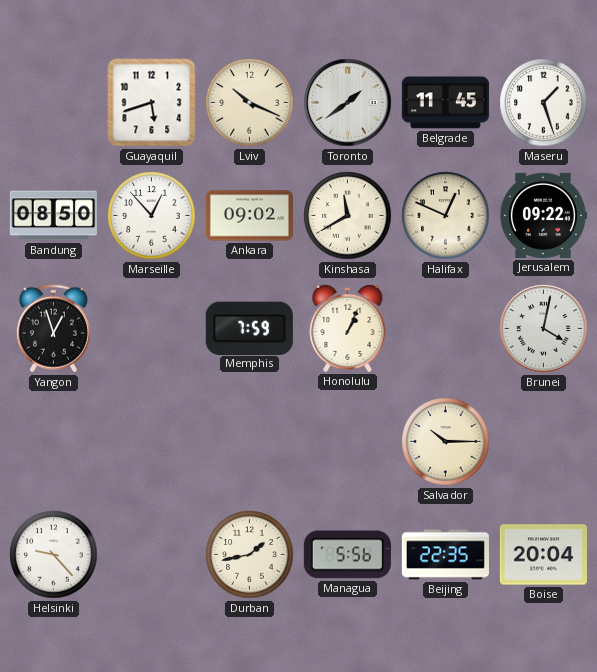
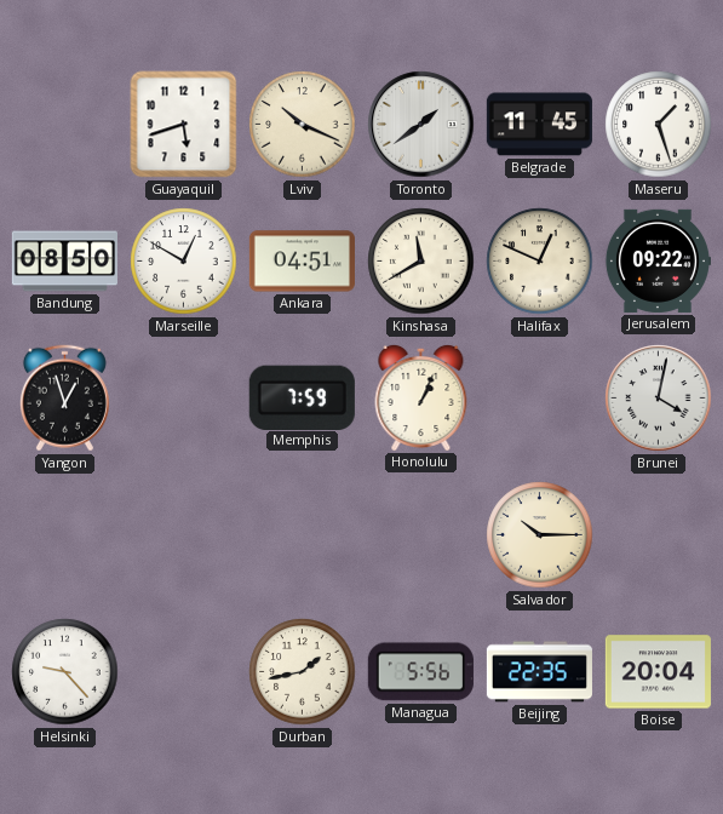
Marseille: 12:53 -> 12:50 (184, 262)
Ankara: 09:02 -> 04:51 (302, 262)
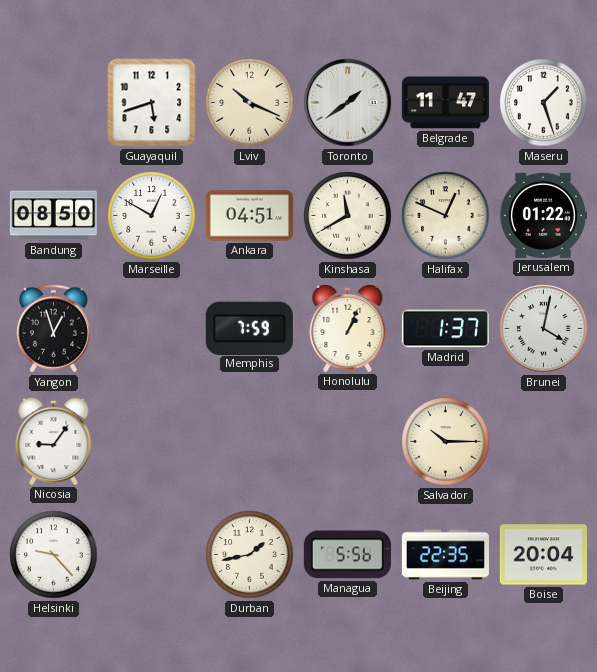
Belgrade: 11:45 -> 11:47 (445, 103)
Jerusalem: 09:22 -> 01:22 (543, 215)
Madrid: none -> 1:37 (445, 329)
Nicosia: none -> 9:06 (54, 441)
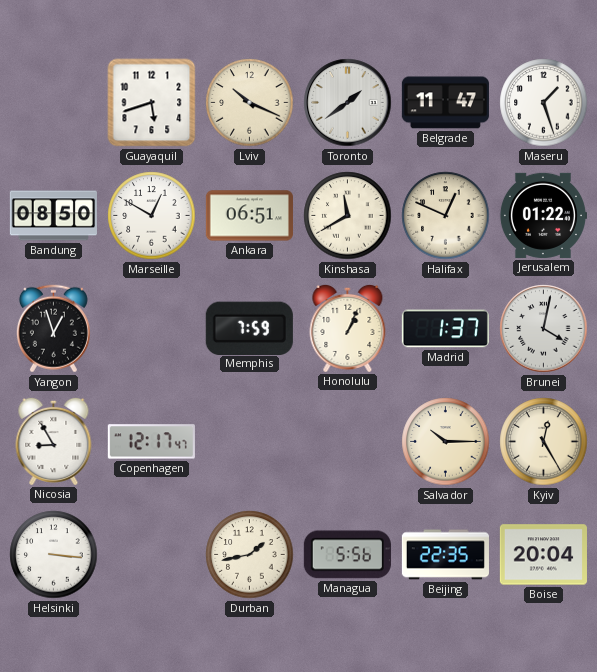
Ankara: 04:51 -> 06:51 (249, 216)
Nicosia: 9:06 -> 8:55 (54, 441)
Copenhagen: none -> 12:17 (151, 442)
Kyiv: none -> 12:25 (544, 442)
Helsinki: 9:23 -> 3:16 (54, 555)
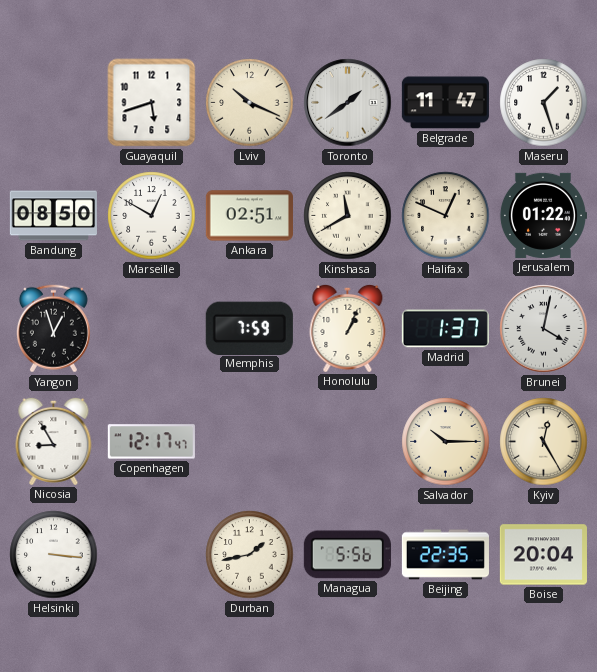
Ankara: 06:51 -> 02:51 (249, 216)
